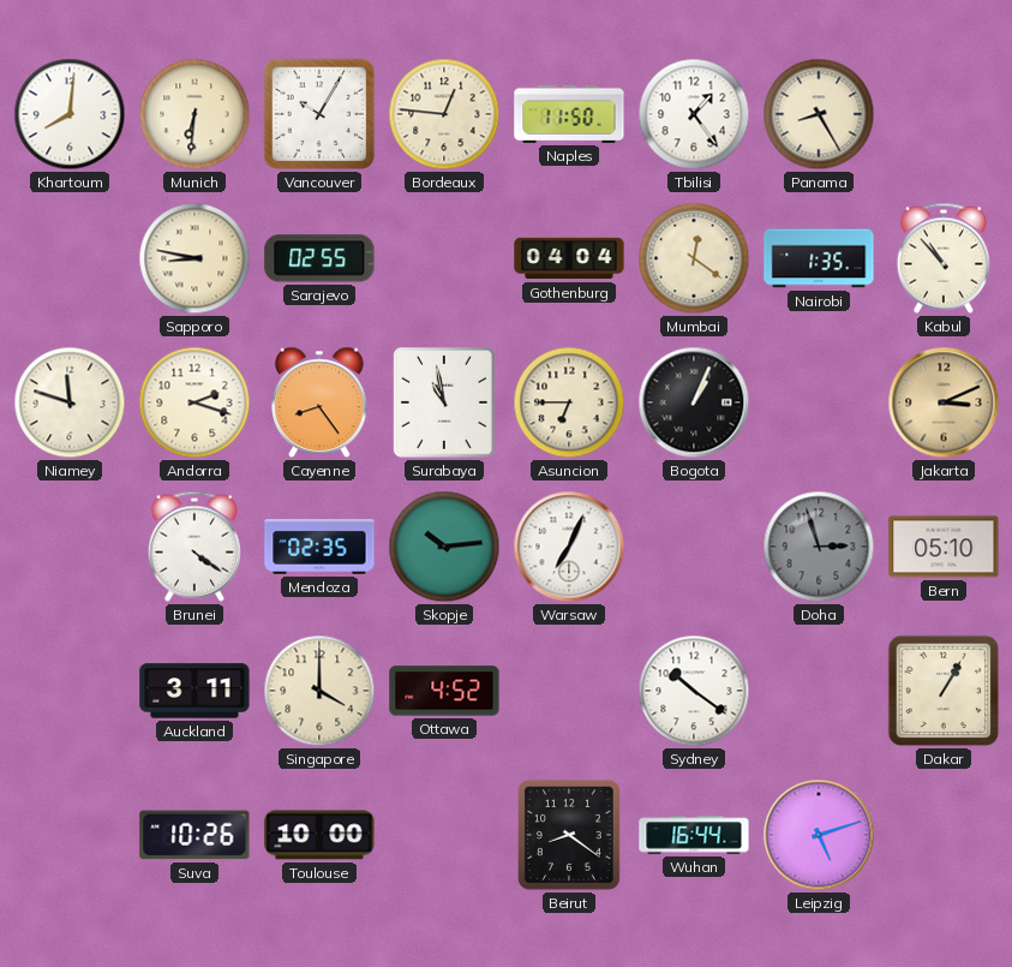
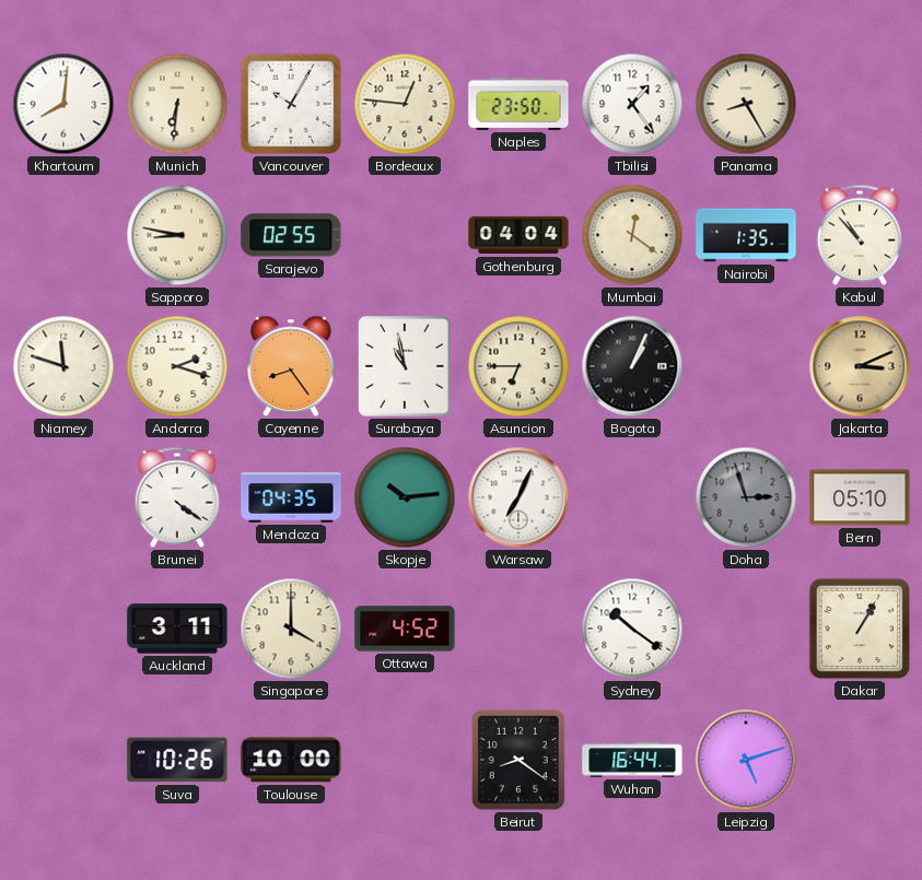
Naples: 11:50 -> 23:50 (518, 104)
Mendoza: 02:35 -> 04:35 (291, 497)
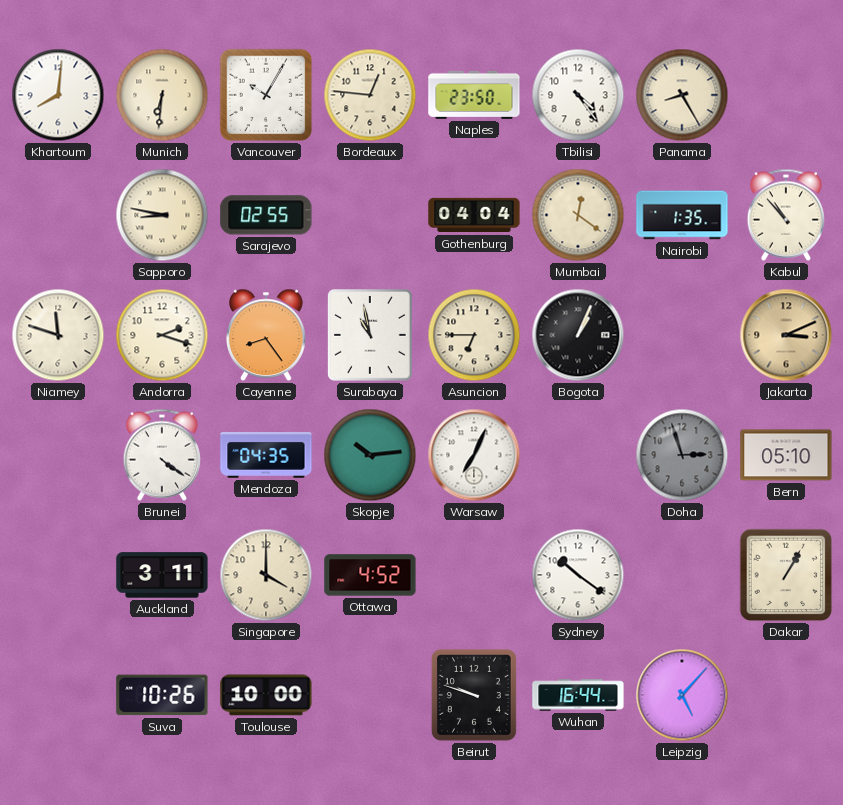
Tbilisi: 1:24 -> 4:24 (578, 95)
Beirut: 8:21 -> 9:48 (474, 695)
Leipzig: 5:12 -> 5:07 (682, 695)
